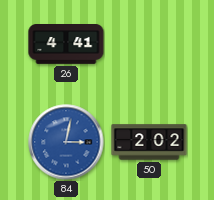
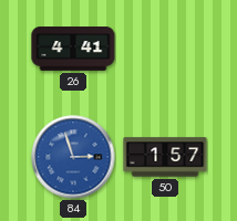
84: 3:02 -> 2:57 (73, 157)
50: 2:02 -> 1:57 (165, 157)
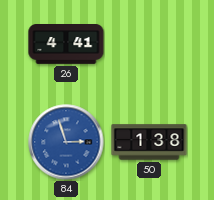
50: 1:57 -> 1:38 (149, 142)
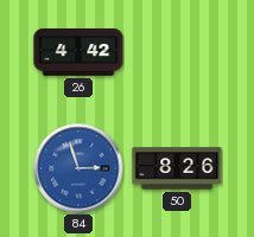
26: 4:41 -> 4:42 (78, 53)
50: 1:38 -> 8:26 (177, 168)
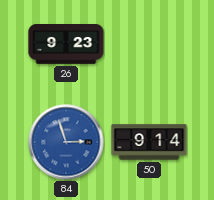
26: 4:42 -> 9:23 (66, 45)
50: 8:26 -> 9:14 (149, 142)
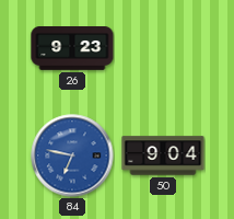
84: 2:57 -> 6:47 (72, 155)
50: 9:14 -> 9:04 (163, 155)
